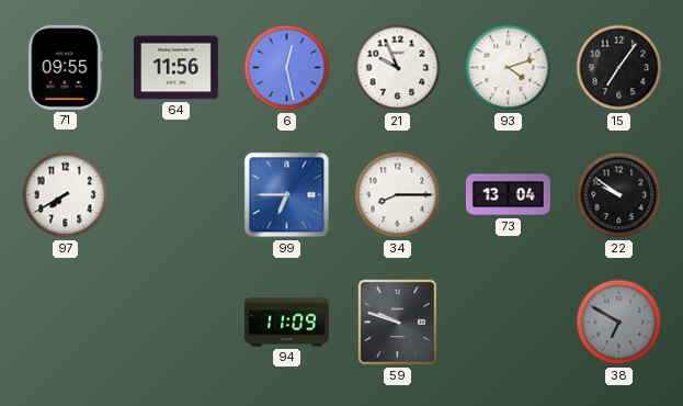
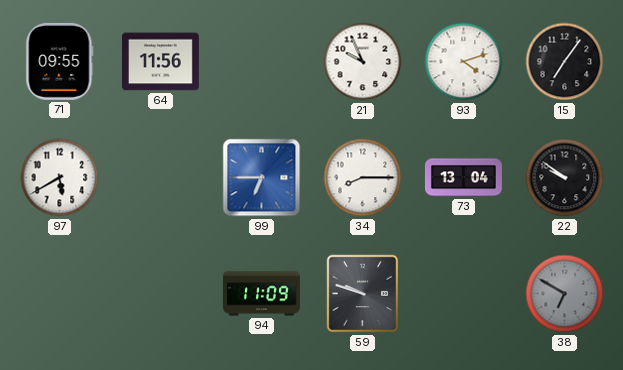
6: 12:28 -> none (287, 68)
97: 7:40 -> 5:40 (60, 178)
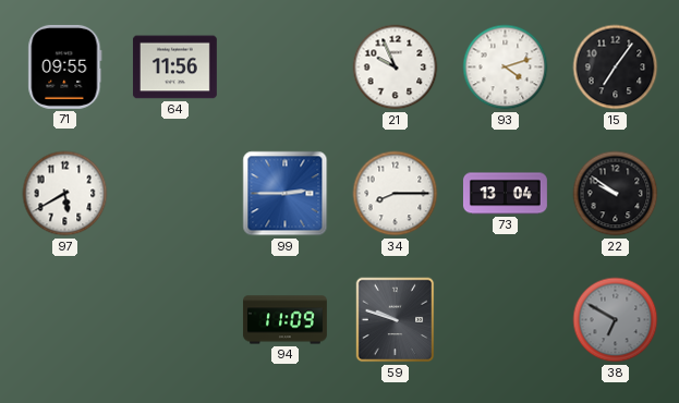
99: 6:45 -> 2:45 (286, 194)
